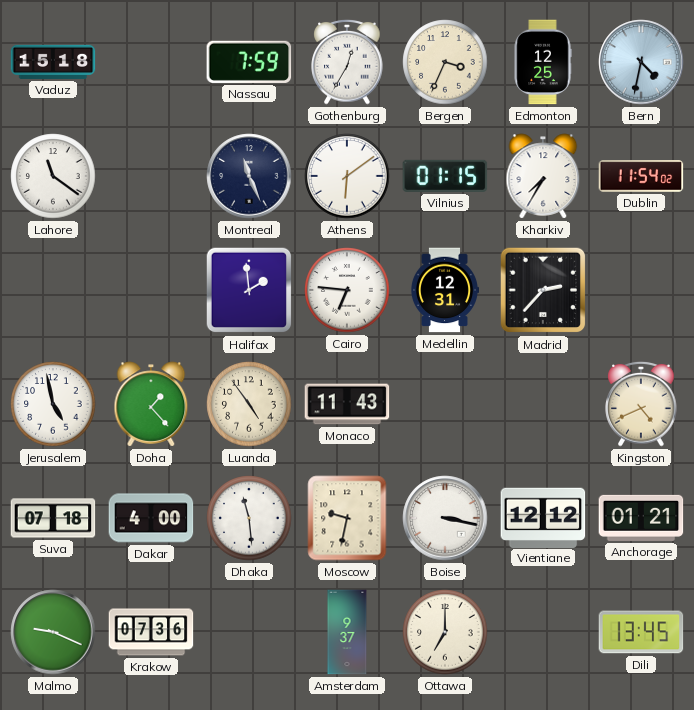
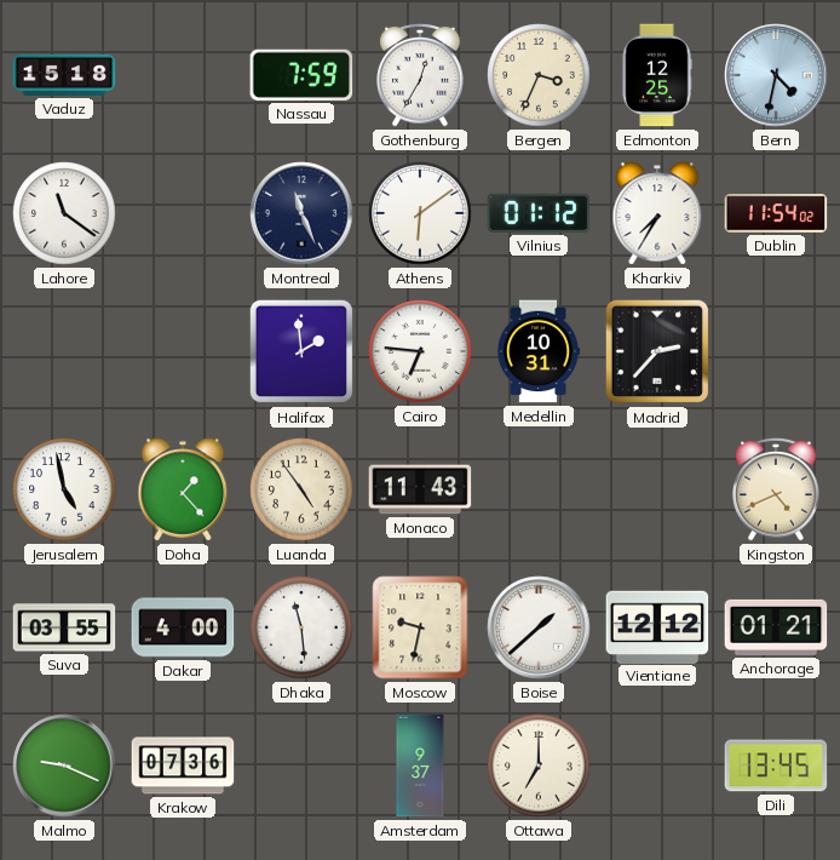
Vilnius: 01:15 -> 01:12 (539, 213)
Medellin: 12:31 -> 10:31 (537, 351)
Suva: 07:18 -> 03:55 (64, 627)
Boise: 3:17 -> 1:38 (539, 627)
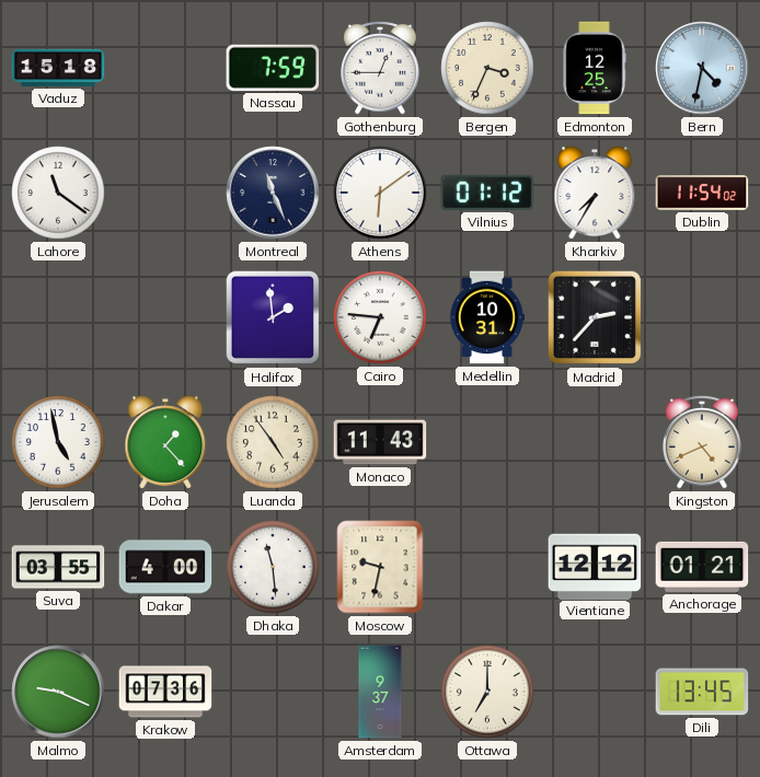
Gothenburg: 12:35 -> 12:45 (380, 68)
Boise: 1:38 -> none (539, 627)
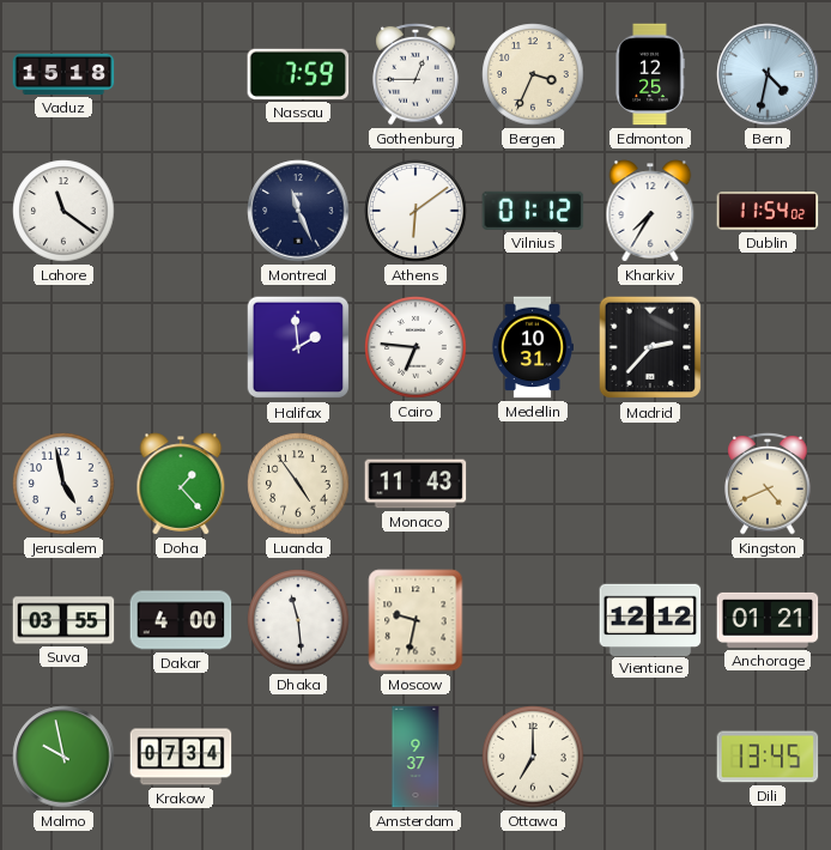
Malmo: 9:19 -> 9:58 (63, 757)
Krakow: 07:36 -> 07:34 (181, 757)
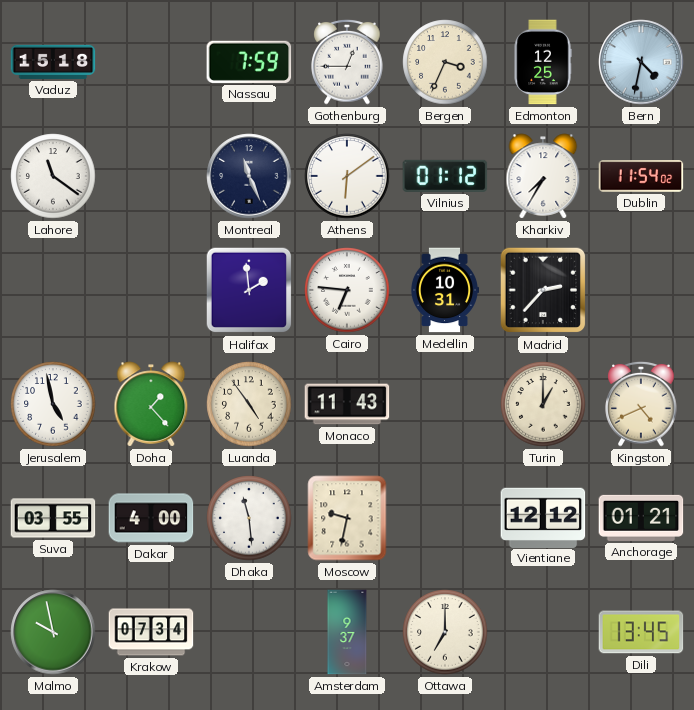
Turin: none -> 1:00 (543, 404)
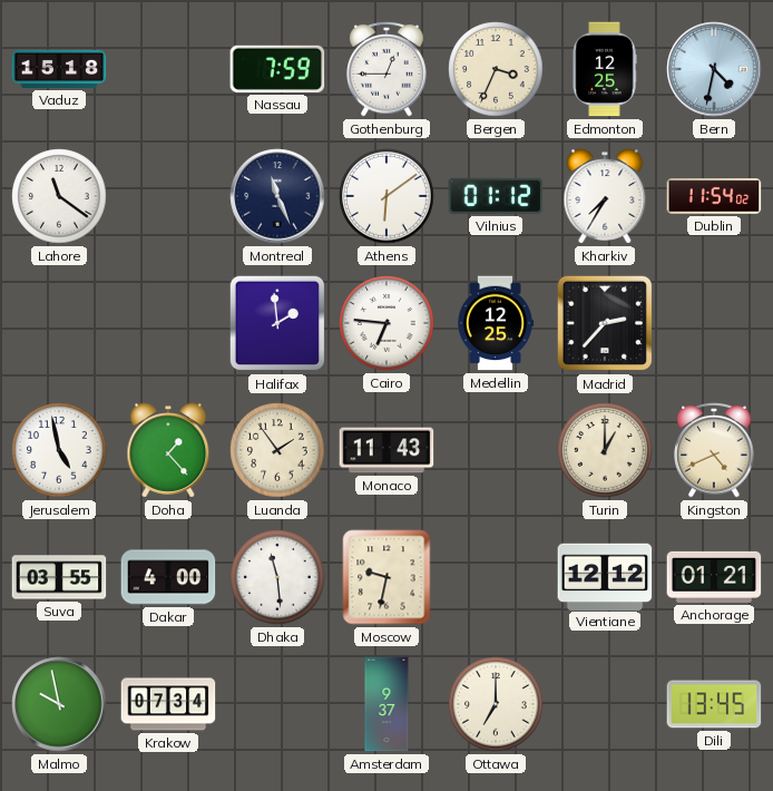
Medellin: 10:31 -> 12:25 (495, 323)
Luanda: 4:54 -> 1:54 (277, 450)
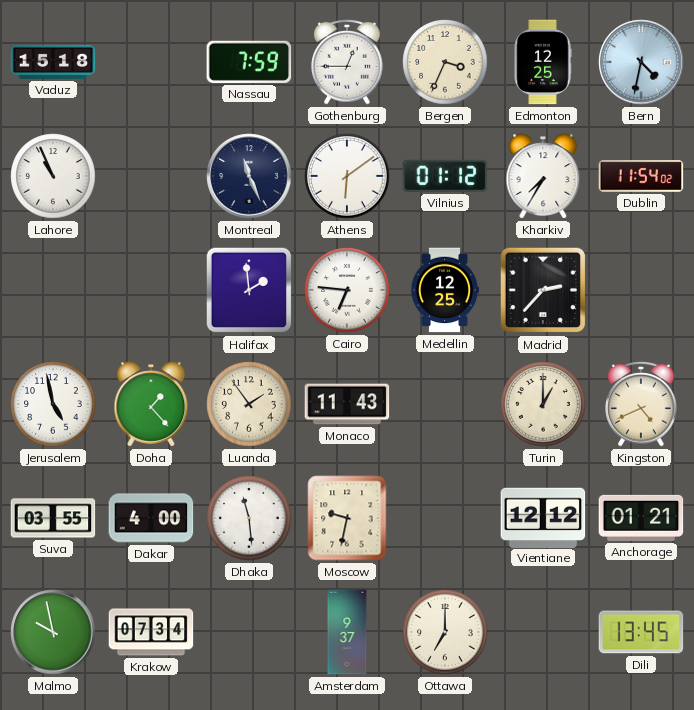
Lahore: 11:21 -> 10:56 (53, 176)
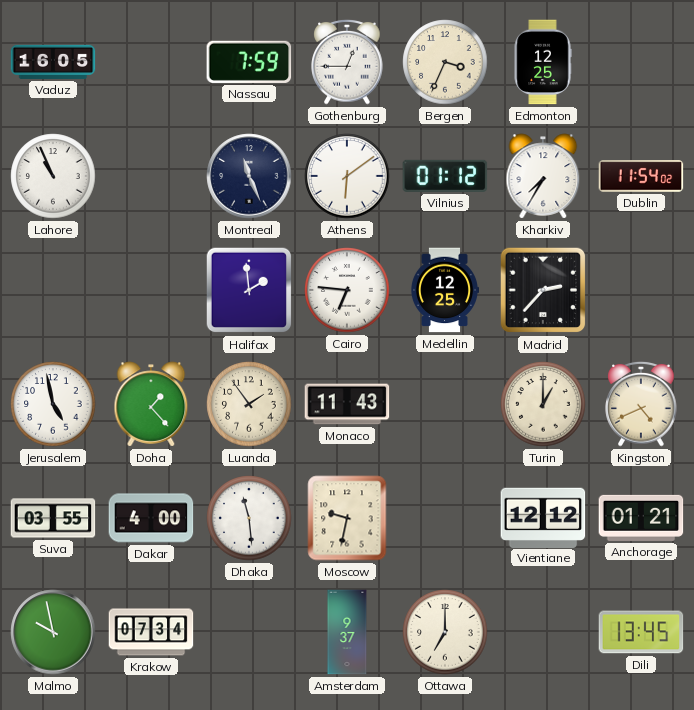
Vaduz: 15:18 -> 16:05 (53, 62)
Bern: 4:32 -> none (641, 62)
